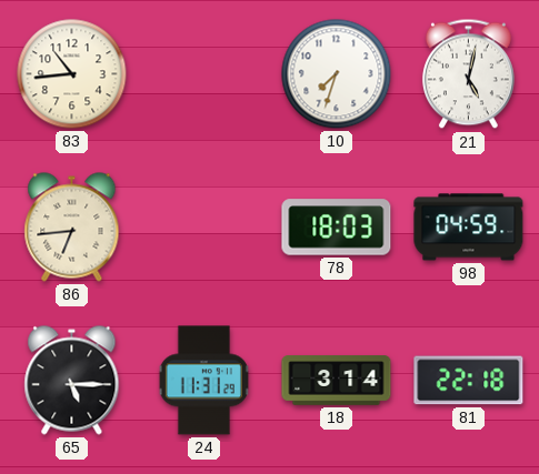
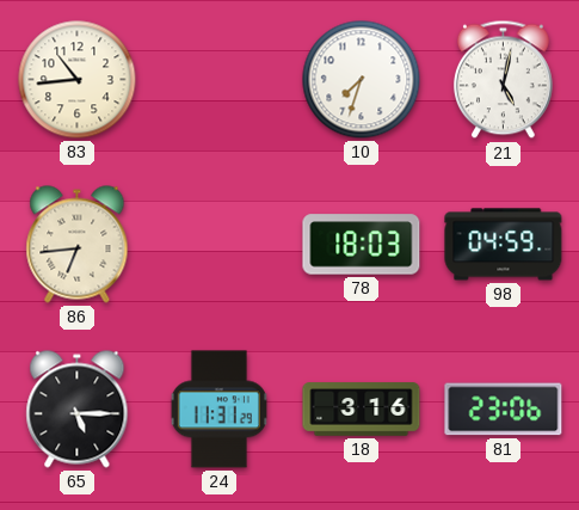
18: 3:14 -> 3:16 (362, 410)
81: 22:18 -> 23:06 (504, 410)
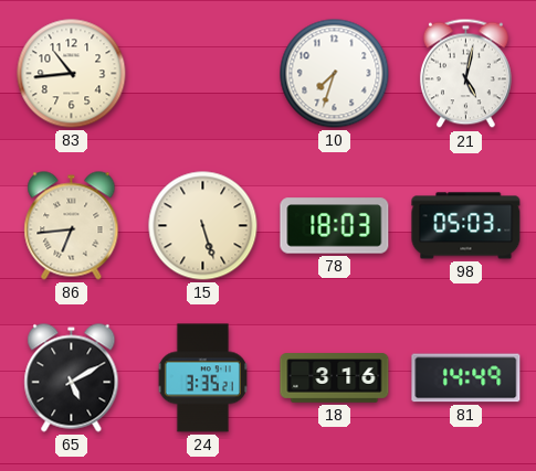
15: none -> 5:27 (203, 226)
98: 04:59 -> 05:03 (466, 226)
65: 5:15 -> 5:10 (72, 378)
24: 11:31 -> 3:35 (202, 378)
81: 23:06 -> 14:49 (466, 378)
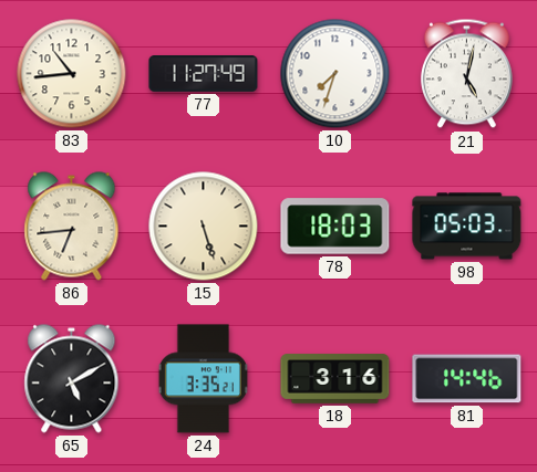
77: none -> 11:27 (204, 74)
81: 14:49 -> 14:46 (467, 379)
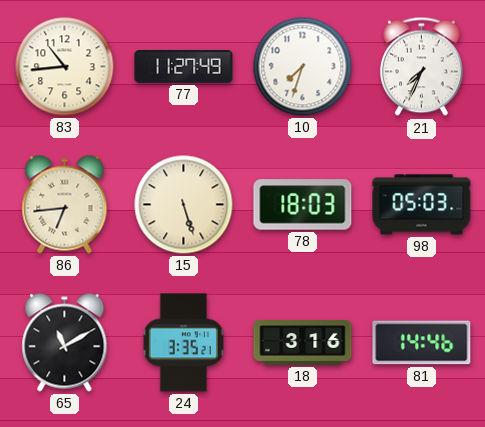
21: 5:02 -> 7:34 (421, 67)
65: 5:10 -> 11:10 (65, 343)
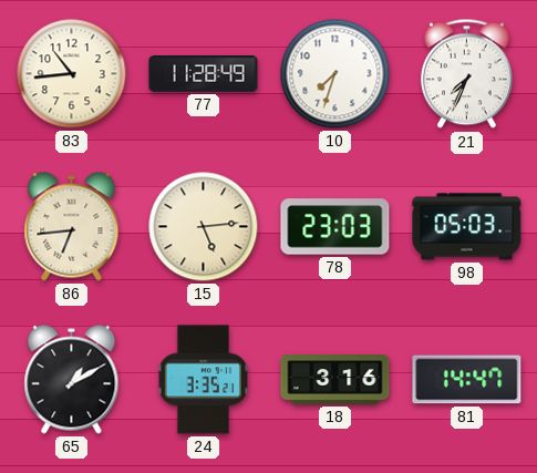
77: 11:27 -> 11:28 (204, 74)
15: 5:27 -> 5:14 (204, 227)
78: 18:03 -> 23:03 (335, 227)
65: 11:10 -> 1:10 (72, 380)
81: 14:46 -> 14:47 (467, 380)
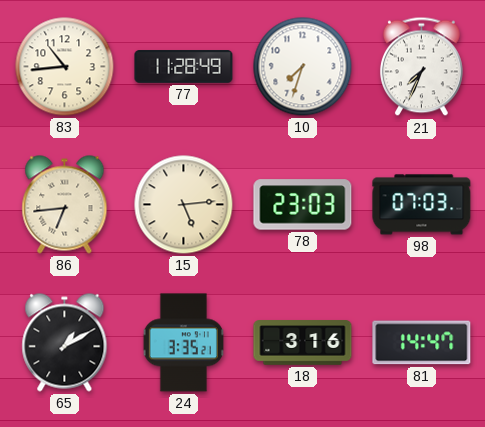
98: 05:03 -> 07:03 (422, 205)
